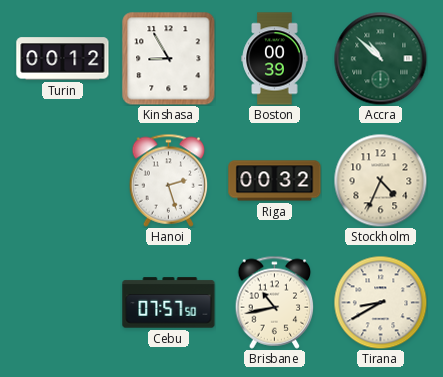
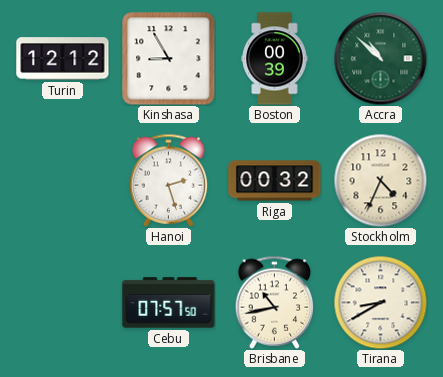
Turin: 00:12 -> 12:12 (63, 59)
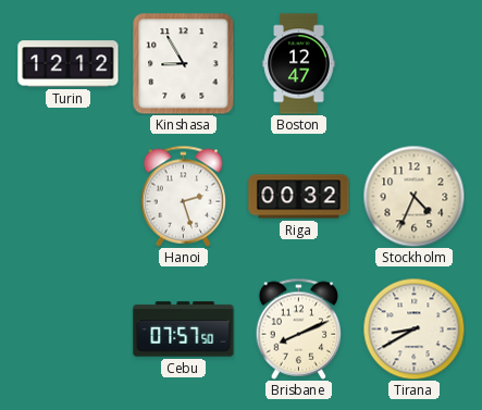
Boston: 00:39 -> 12:47 (299, 64)
Accra: 10:52 -> none (380, 58)
Brisbane: 10:43 -> 8:11 (299, 328)
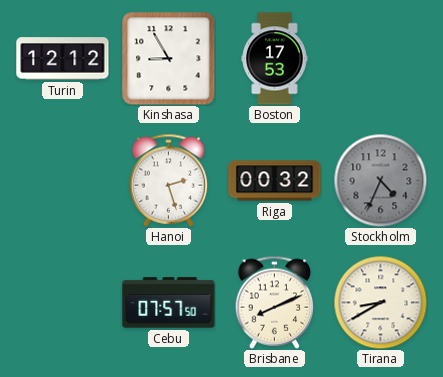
Boston: 12:47 -> 17:53 (275, 59)
Stockholm dial: cream -> grey (380, 180)
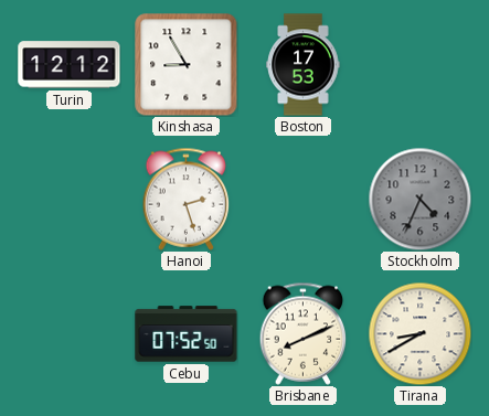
Riga: 00:32 -> none (275, 181)
Cebu: 07:57 -> 07:52 (187, 334)
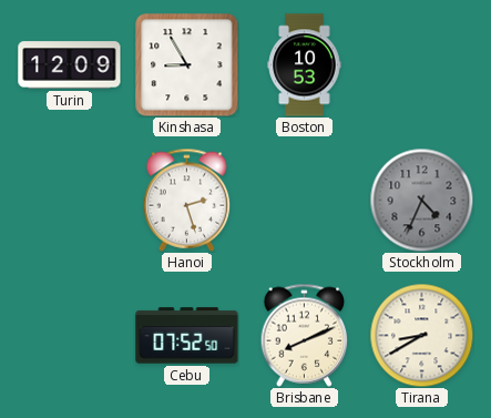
Turin: 12:12 -> 12:09 (70, 65)
Boston: 17:53 -> 10:53 (305, 65)
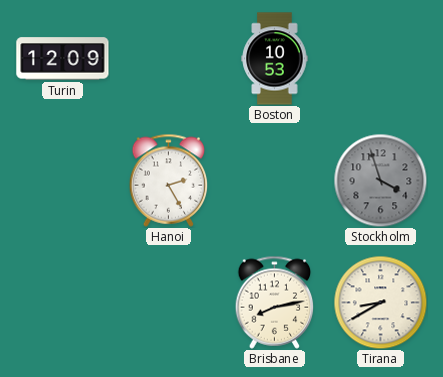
Kinshasa: 8:55 -> none (187, 65)
Hanoi: 2:27 -> 2:25 (169, 180)
Stockholm: 4:34 -> 3:57 (380, 180)
Cebu: 07:52 -> none (187, 336)
Brisbane: 8:11 -> 8:13 (275, 302)
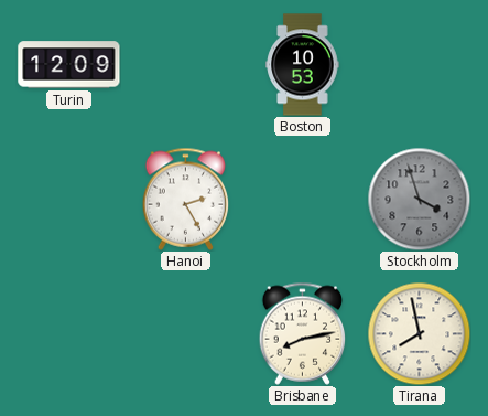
Tirana: 8:40 -> 7:58 (419, 333)
